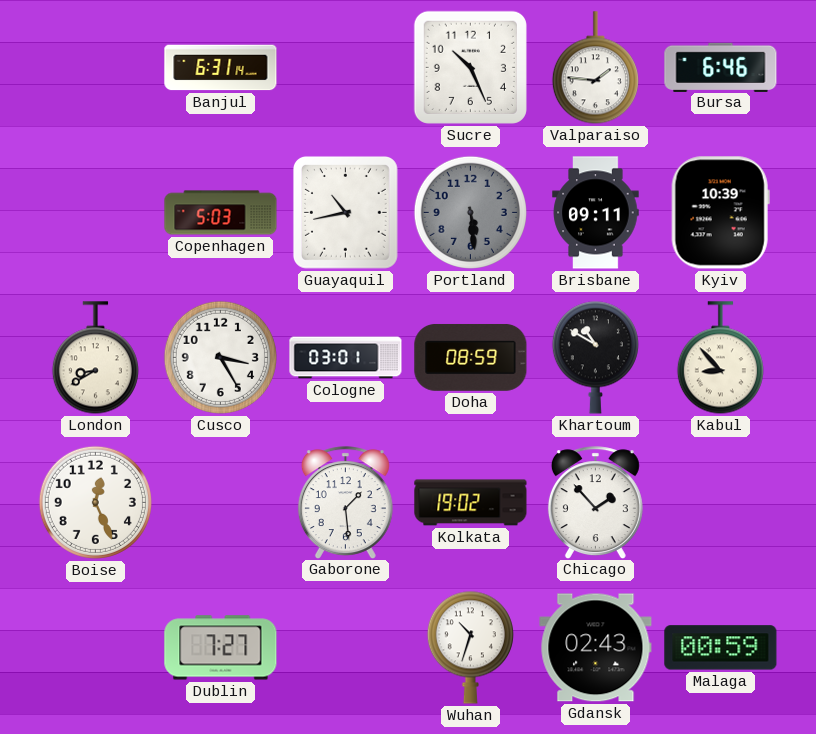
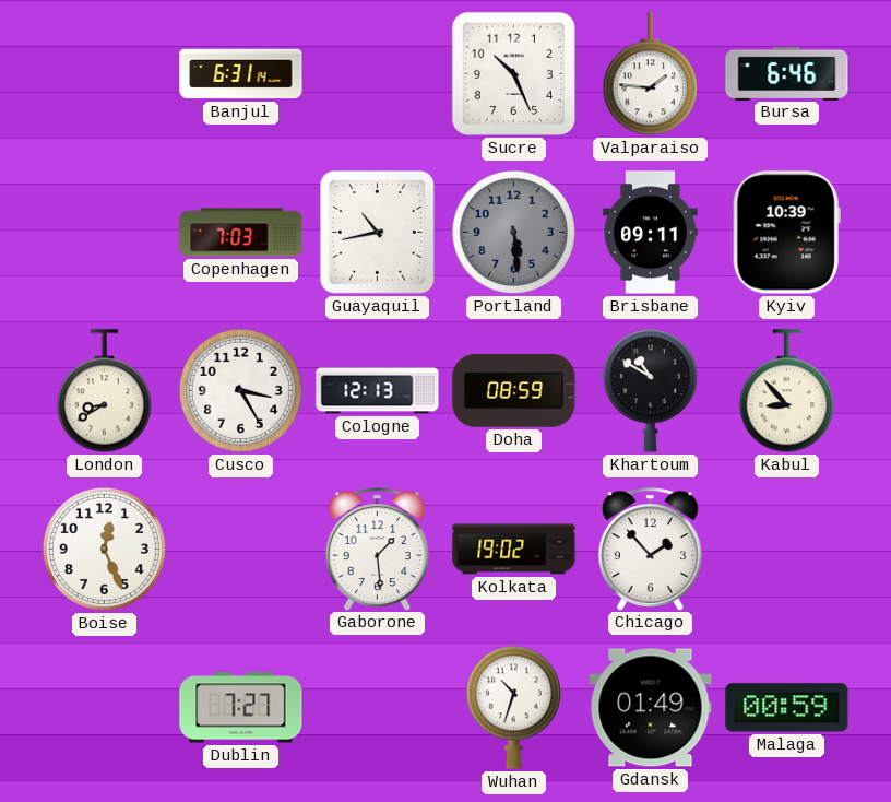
Copenhagen: 5:03 -> 7:03 (241, 233)
Cologne: 03:01 -> 12:13 (378, 391)
Gdansk: 02:43 -> 01:49 (651, 708)
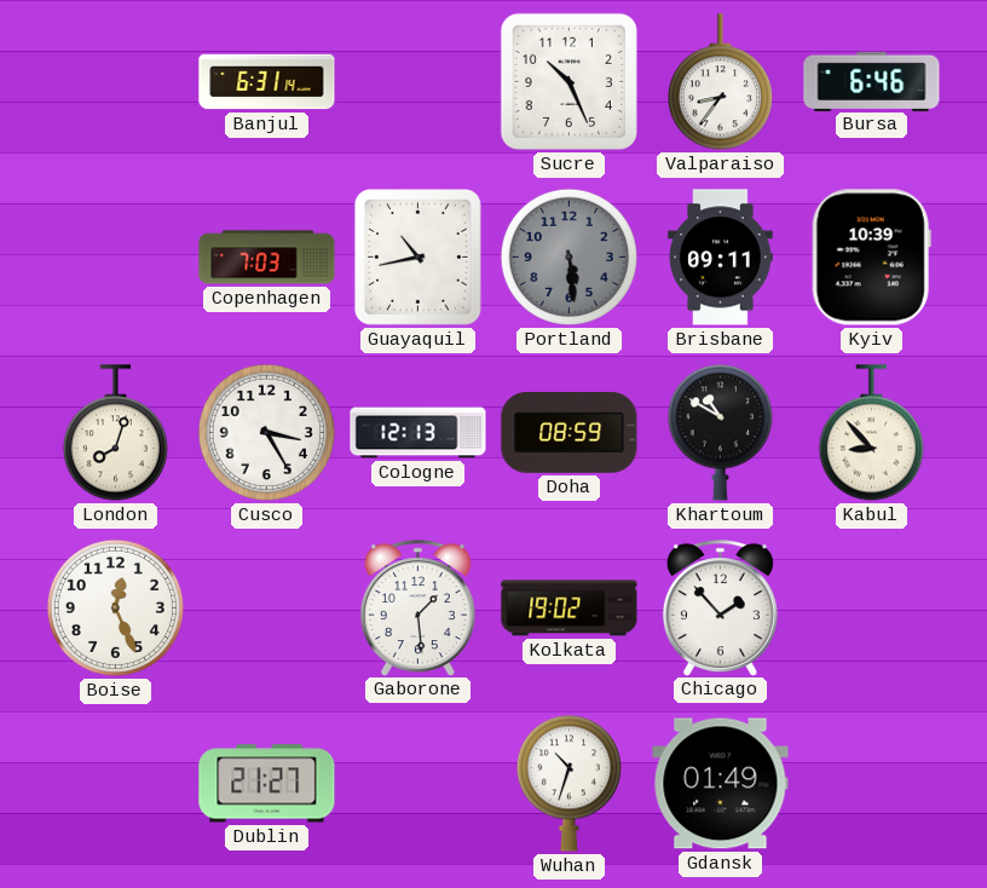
Valparaiso: 1:46 -> 8:36 (720, 82)
London: 8:40 -> 8:03 (115, 433)
Dublin: 7:27 -> 21:27 (267, 784)
Malaga: 00:59 -> none (787, 708)
